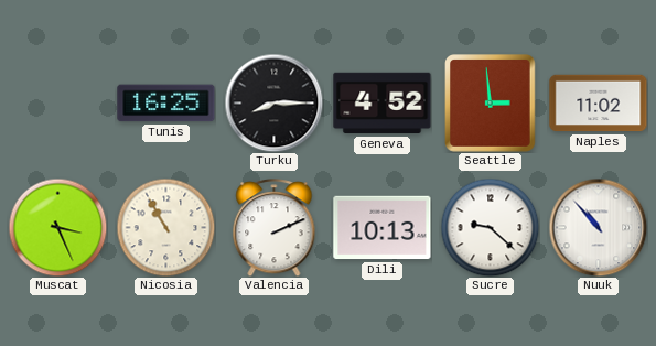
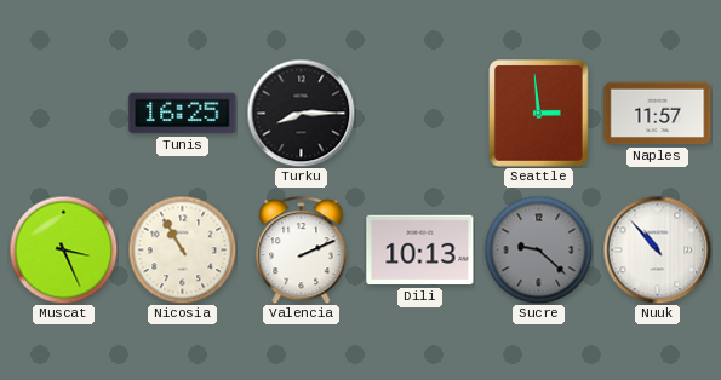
Geneva: 4:52 -> none (383, 104)
Naples: 11:02 -> 11:57 (658, 114)
Sucre dial: white -> grey (538, 249)
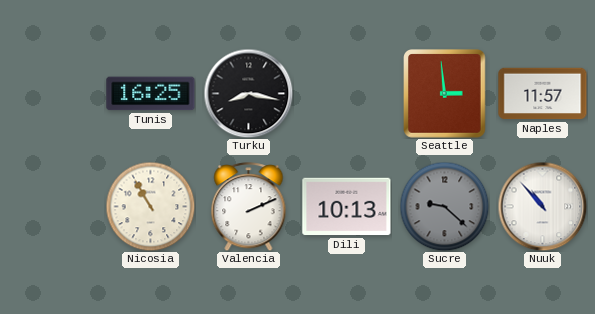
Turku: 8:15 -> 8:17 (248, 93)
Muscat: 3:26 -> none (63, 249)
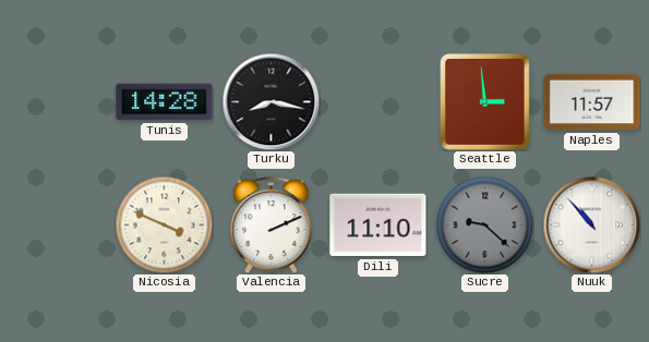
Tunis: 16:25 -> 14:28 (165, 102)
Nicosia: 10:55 -> 3:49 (164, 224)
Dili: 10:13 -> 11:10 (378, 225)
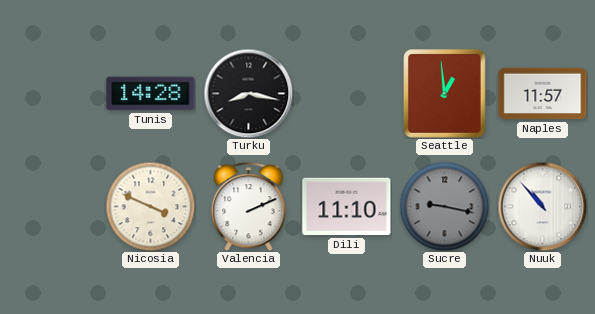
Seattle: 2:59 -> 12:59 (445, 94)
Sucre: 9:22 -> 9:17 (444, 206)
